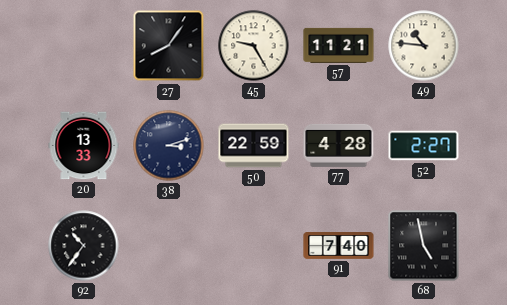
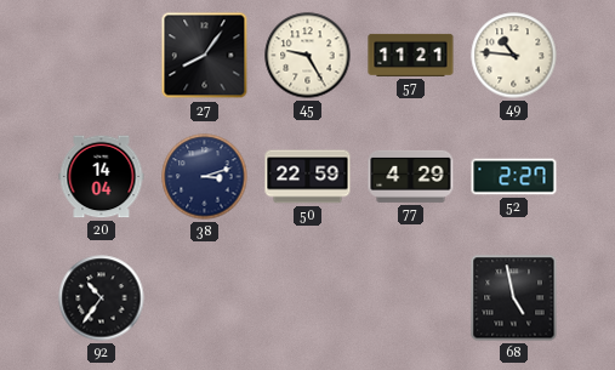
20: 13:33 -> 14:04 (102, 177)
77: 4:28 -> 4:29 (411, 176)
91: 7:40 -> none (339, 246)
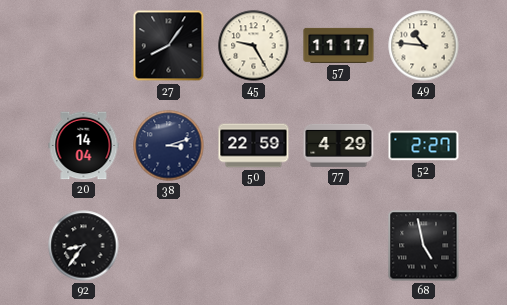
57: 11:21 -> 11:17 (339, 45)
92: 10:36 -> 8:36 (84, 246)
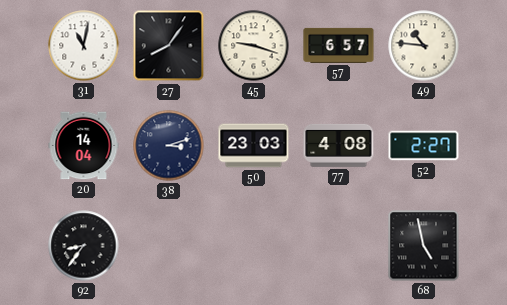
31: none -> 11:02 (84, 46)
45: 9:25 -> 9:18 (254, 46)
57: 11:17 -> 6:57 (339, 45)
50: 22:59 -> 23:03 (254, 146)
77: 4:29 -> 4:08 (339, 145)
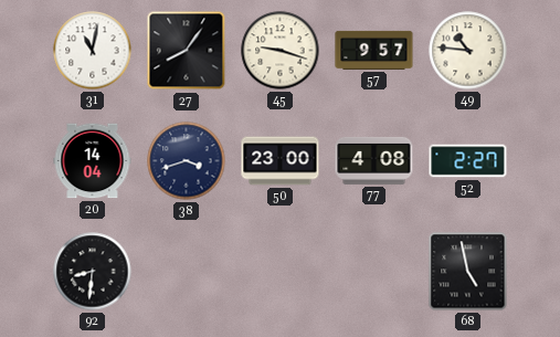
57: 6:57 -> 9:57 (374, 50)
38: 3:12 -> 3:42 (187, 161)
50: 23:03 -> 23:00 (281, 161)
92: 8:36 -> 8:31 (93, 272)
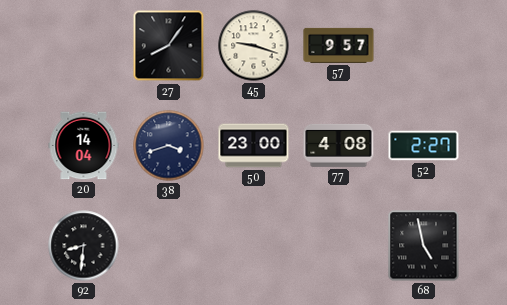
31: 11:02 -> none (93, 51)
49: 10:46 -> none (468, 51)
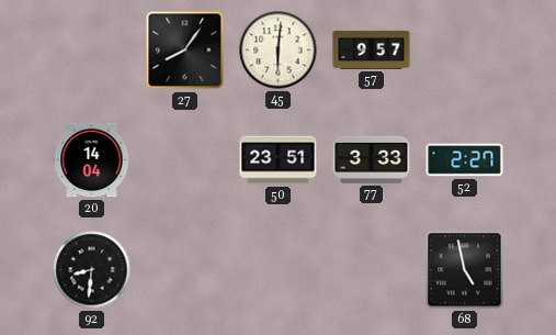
45: 9:18 -> 6:01 (279, 51)
38: 3:42 -> none (169, 146)
50: 23:00 -> 23:51 (279, 160)
77: 4:08 -> 3:33 (372, 159)
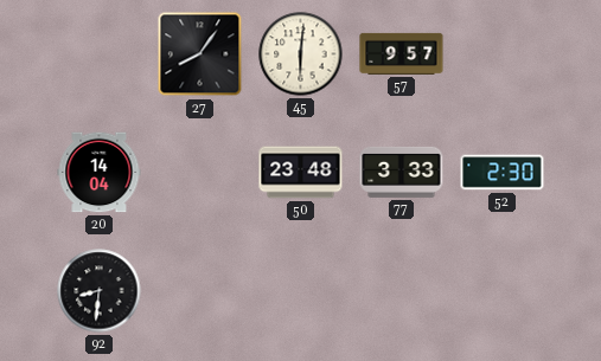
50: 23:51 -> 23:48 (301, 173)
52: 2:27 -> 2:30 (503, 173)
68: 4:58 -> none (465, 270)
